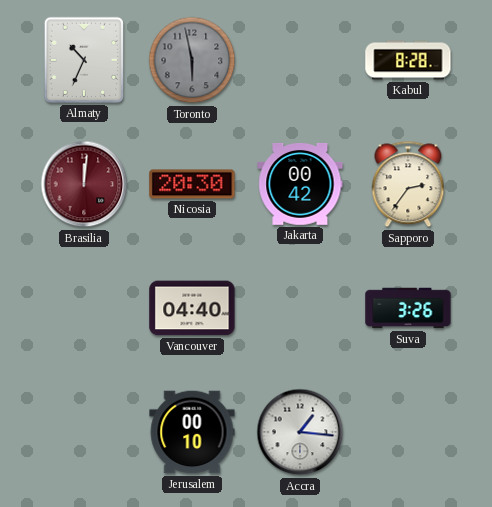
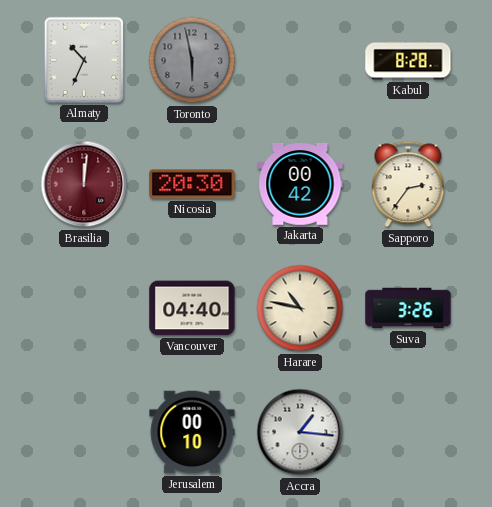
Harare: none -> 10:47 (300, 308)
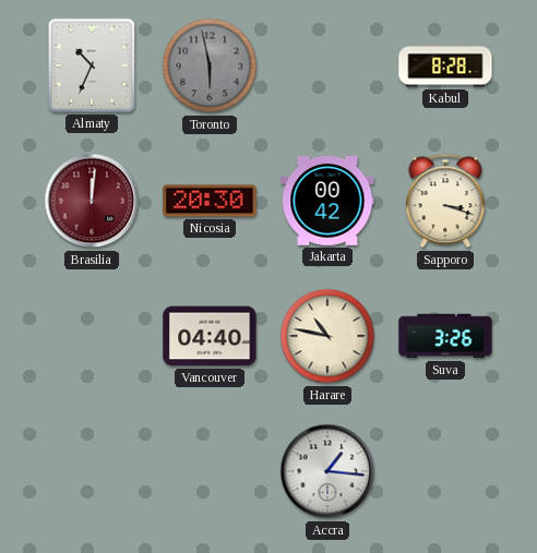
Sapporo: 2:36 -> 3:18 (445, 201)
Jerusalem: 00:10 -> none (192, 432)
